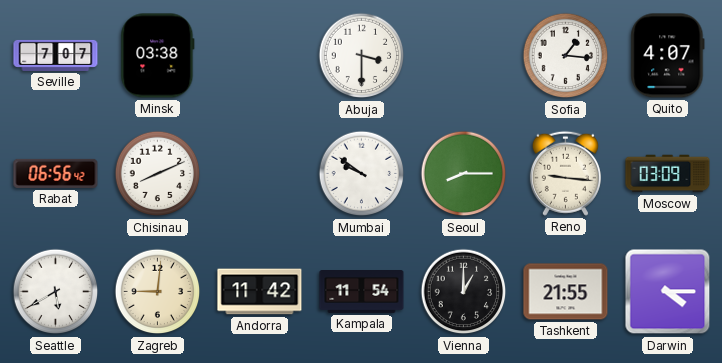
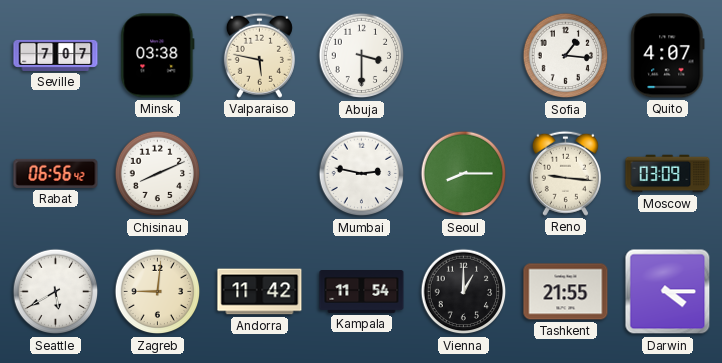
Valparaiso: none -> 5:47 (259, 55)
Mumbai: 9:51 -> 2:47 (362, 174)
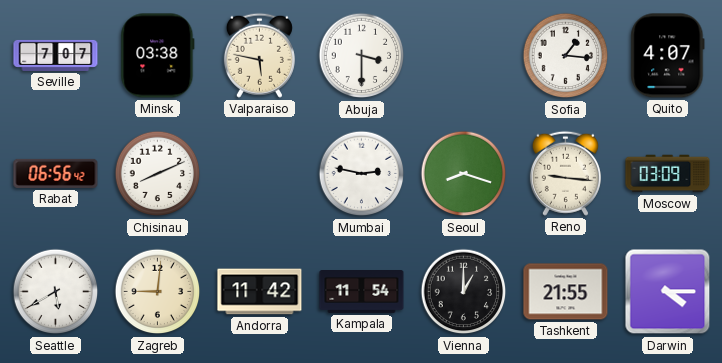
Seoul: 8:15 -> 8:18 (464, 174)
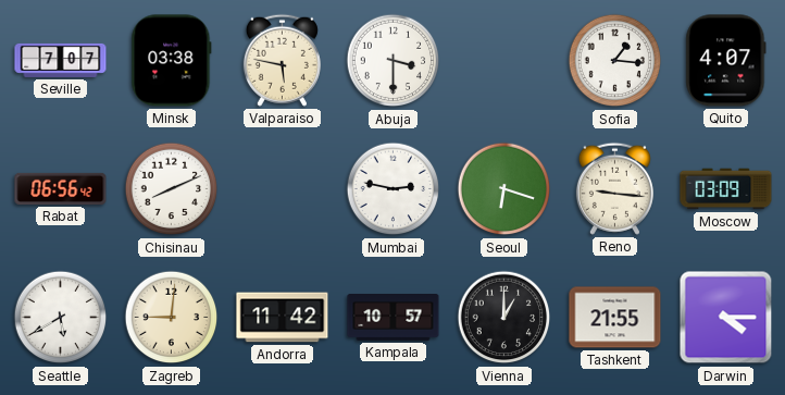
Seoul: 8:18 -> 6:18 (504, 189)
Kampala: 11:54 -> 10:57 (394, 318)
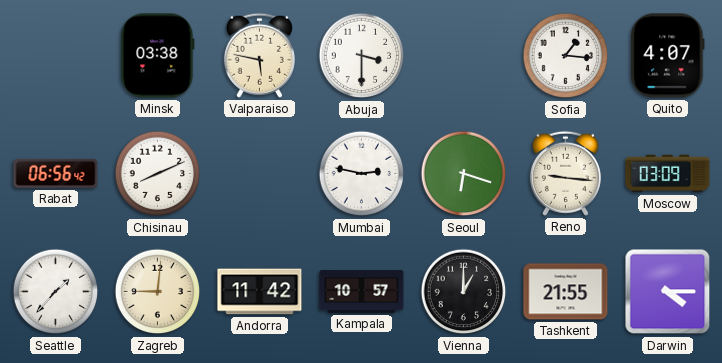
Seville: 7:07 -> none (61, 60)
Seattle: 5:40 -> 1:37 (56, 292)
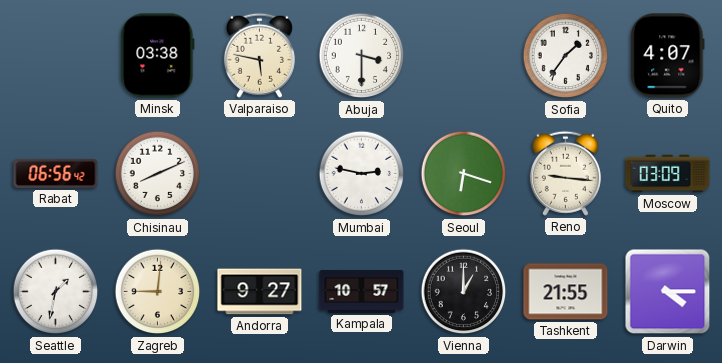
Sofia: 1:16 -> 1:36 (566, 56)
Seattle: 1:37 -> 1:32 (56, 292)
Andorra: 11:42 -> 9:27 (260, 292)
